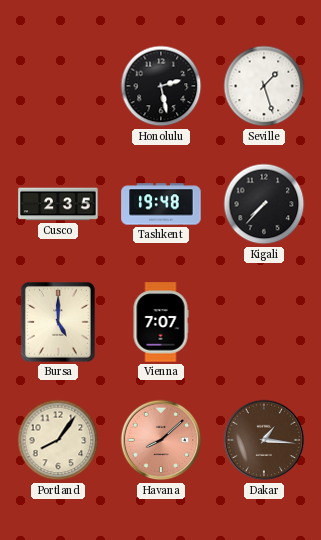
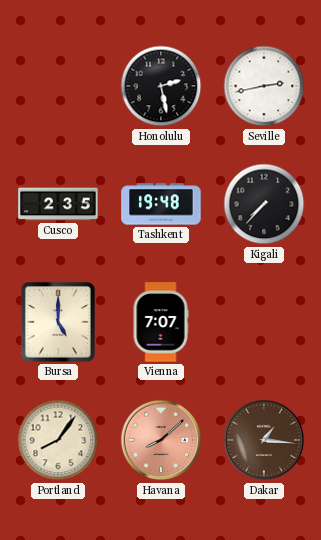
Seville: 1:27 -> 2:43 (264, 86)
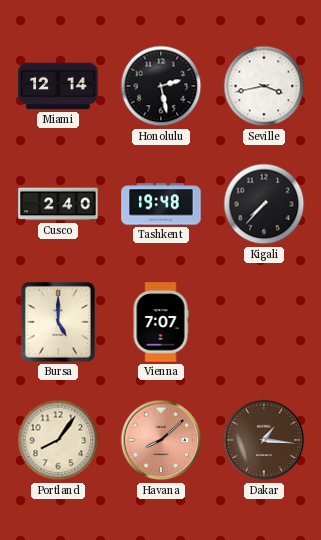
Miami: none -> 12:14 (58, 86)
Seville: 2:43 -> 3:43 (264, 86)
Cusco: 2:35 -> 2:40 (58, 204)
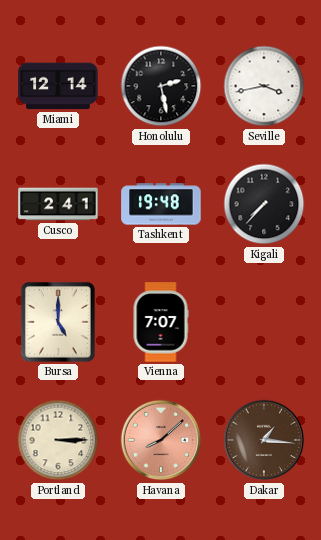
Cusco: 2:40 -> 2:41 (58, 204)
Portland: 8:06 -> 3:15 (58, 440)
